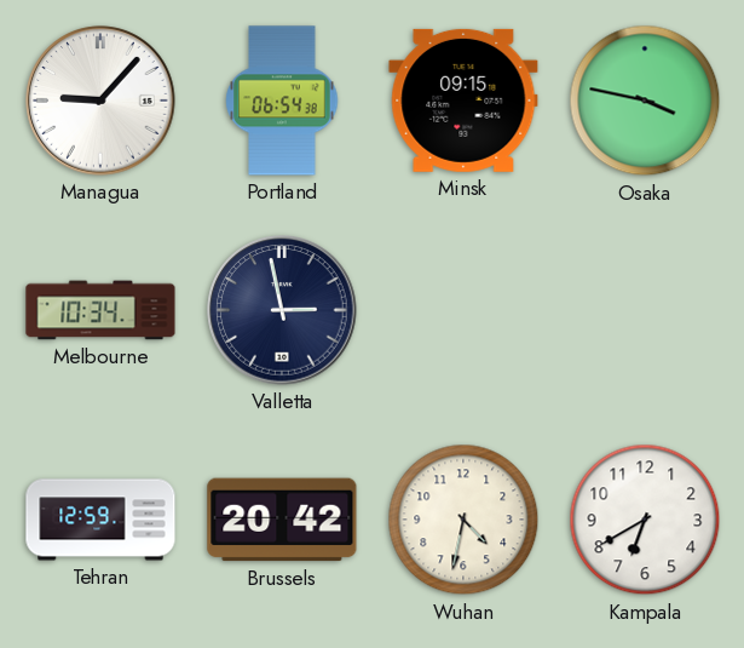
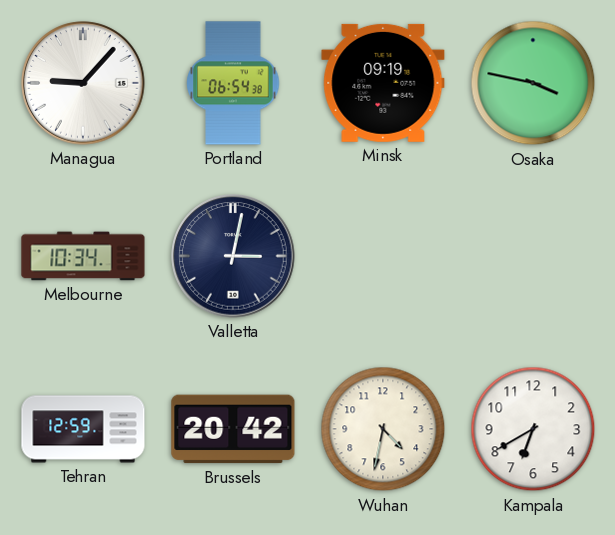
Minsk: 09:15 -> 09:19 (383, 83)
Valletta: 2:58 -> 3:02 (233, 256)
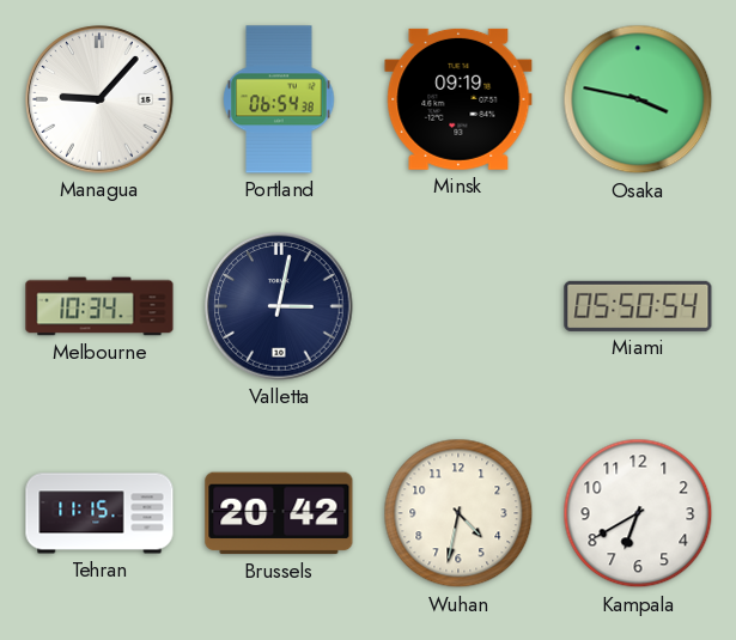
Miami: none -> 05:50 (638, 306)
Tehran: 12:59 -> 11:15 (99, 513)
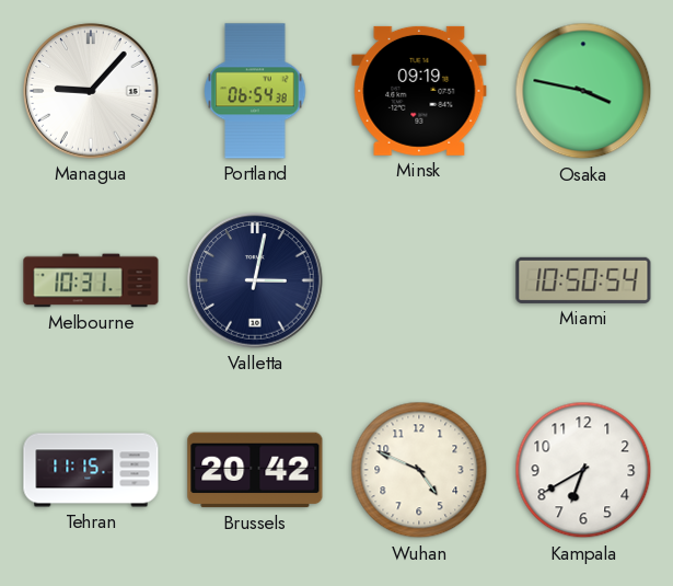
Melbourne: 10:34 -> 10:31 (91, 280)
Miami: 05:50 -> 10:50 (583, 280)
Wuhan: 4:32 -> 4:49 (419, 470)
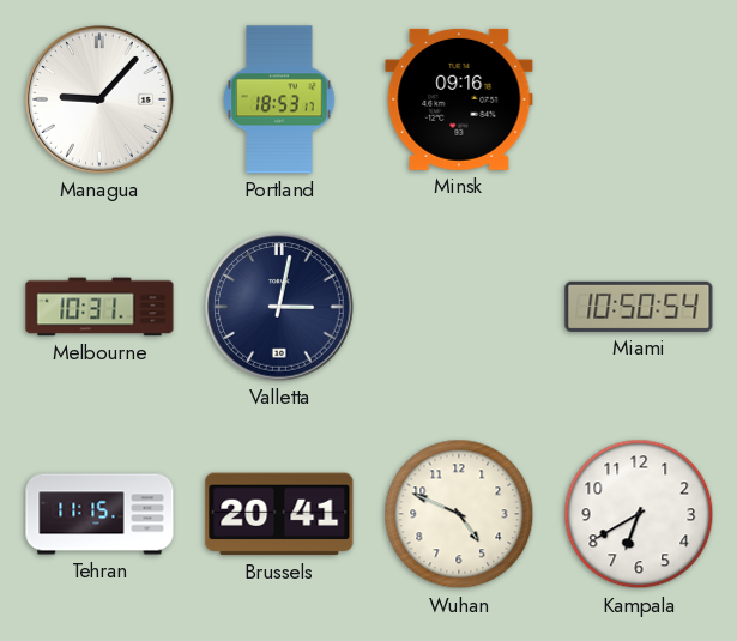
Portland: 06:54 -> 18:53 (279, 99)
Minsk: 09:19 -> 09:16 (459, 99)
Osaka: 3:47 -> none (583, 91)
Brussels: 20:42 -> 20:41 (279, 514)
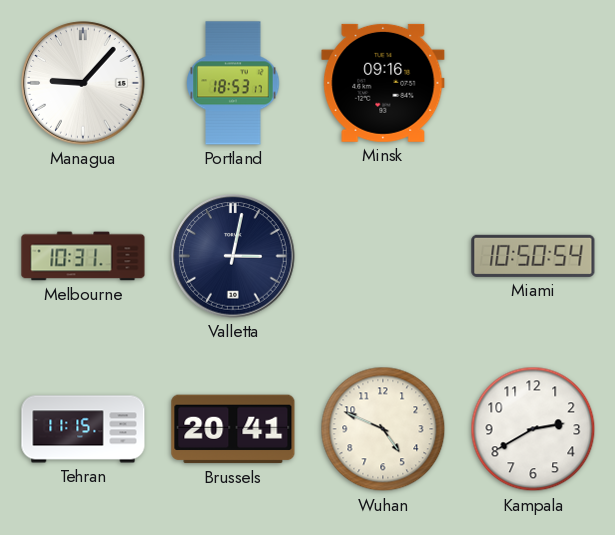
Kampala: 6:40 -> 2:40 (533, 429)
